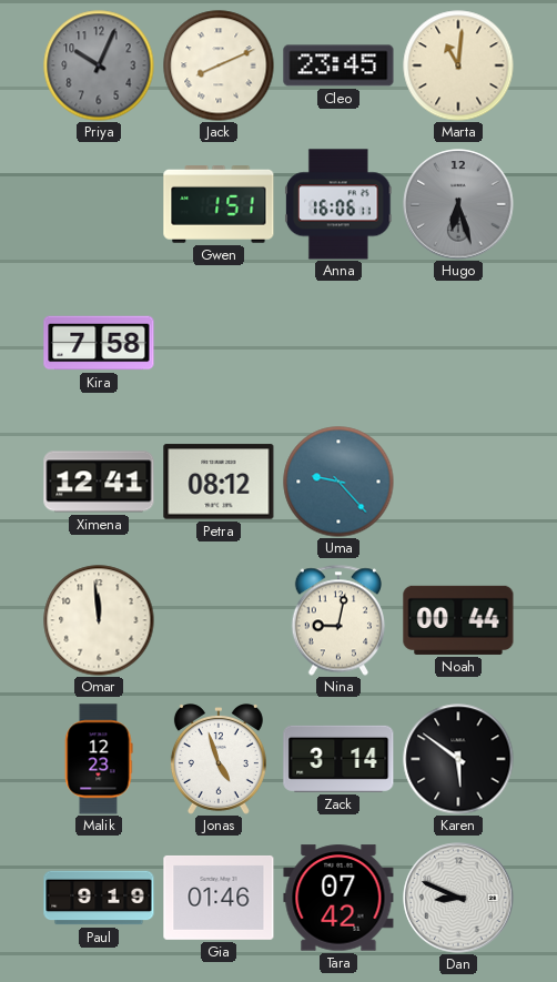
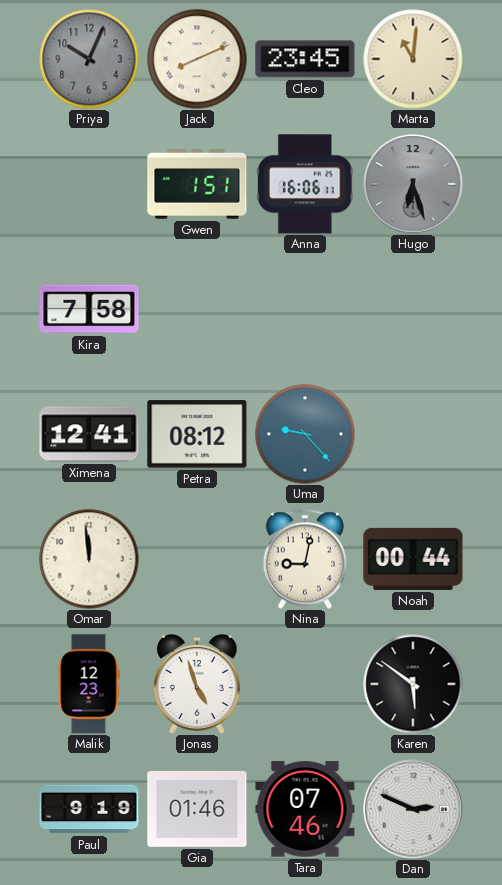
Zack: 3:14 -> none (338, 759)
Tara: 07:42 -> 07:46 (305, 809)
Dan: 8:49 -> 2:49 (413, 809)
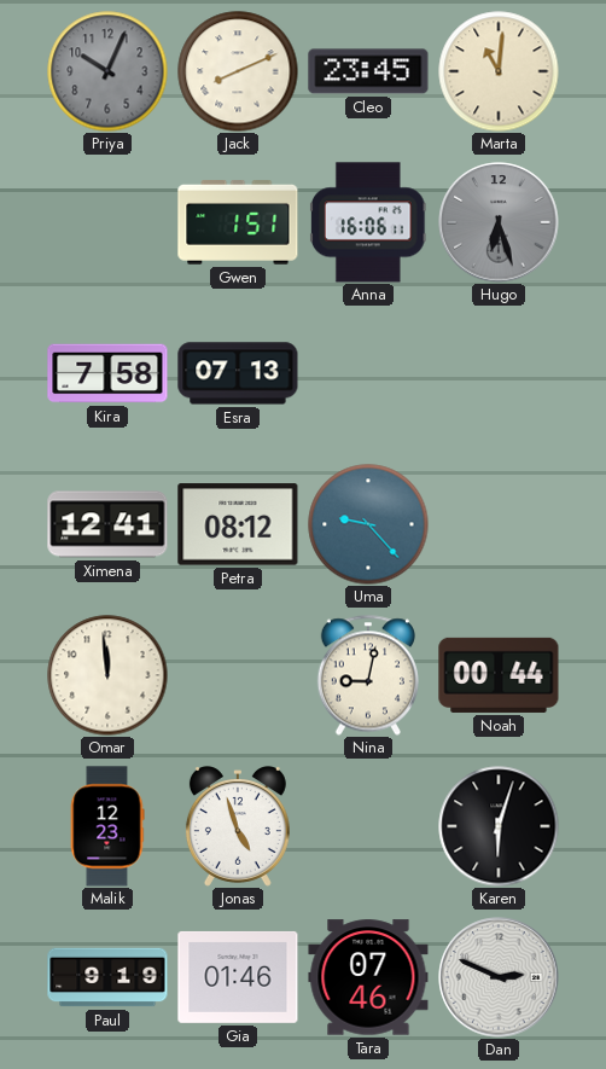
Esra: none -> 07:13 (238, 373)
Karen: 5:51 -> 6:03 (499, 826)
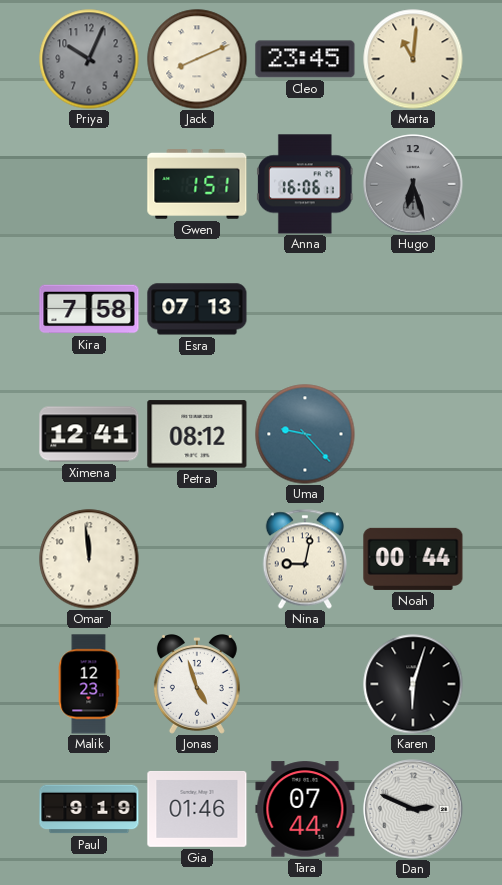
Tara: 07:46 -> 07:44 (305, 809)
